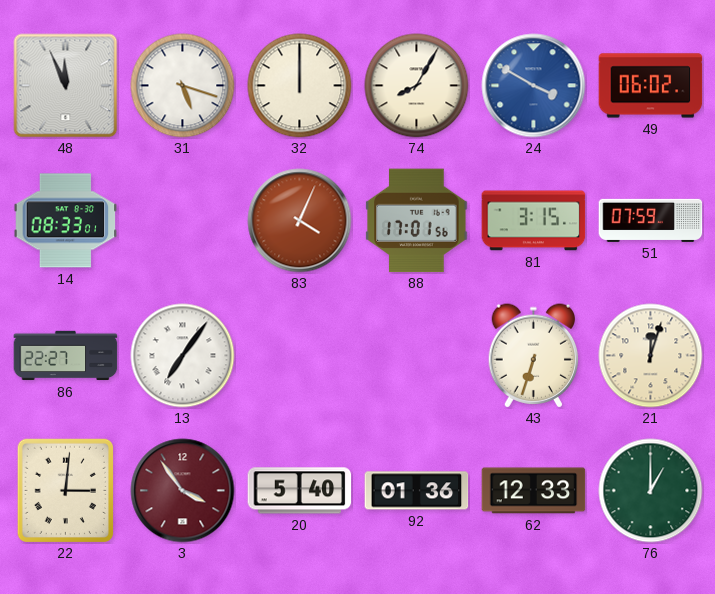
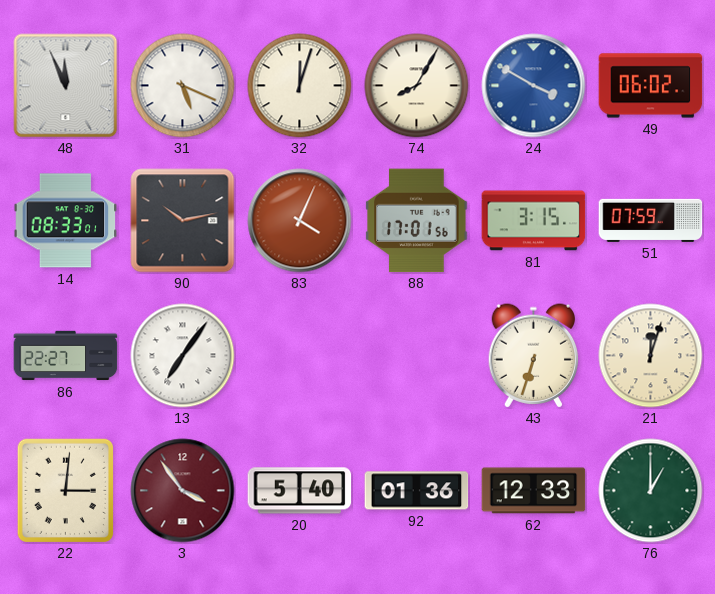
31: 5:18 -> 5:19 (183, 86)
32: 12:00 -> 12:03 (300, 86)
90: none -> 10:13 (183, 221)
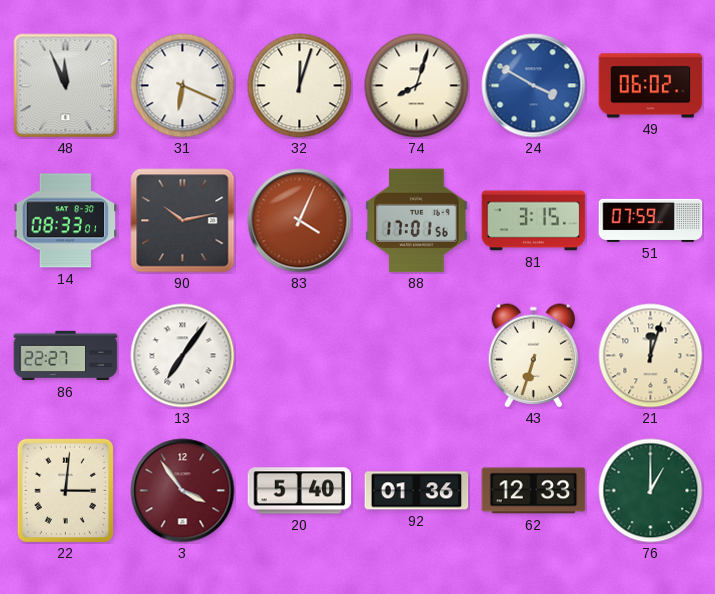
31: 5:19 -> 6:19 (183, 86)
74: 8:05 -> 8:03 (417, 86)
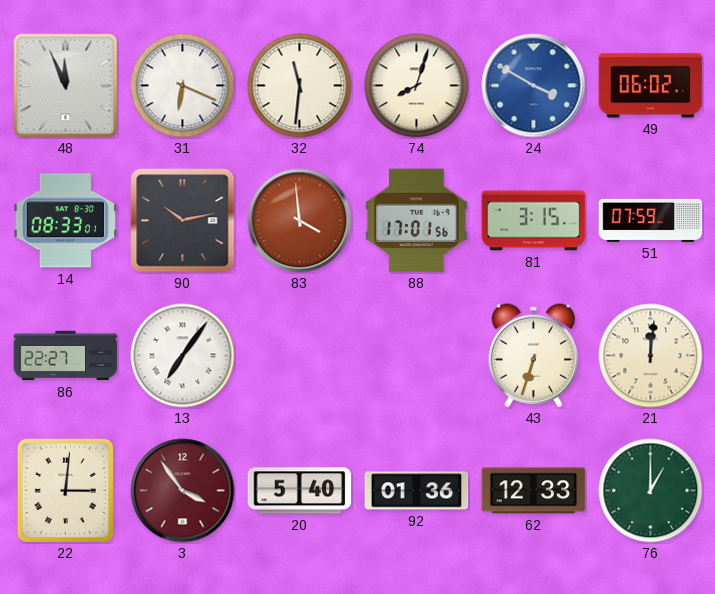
32: 12:03 -> 11:31 (300, 86)
83: 4:04 -> 3:59 (300, 221)
21: 12:03 -> 12:01 (651, 356)
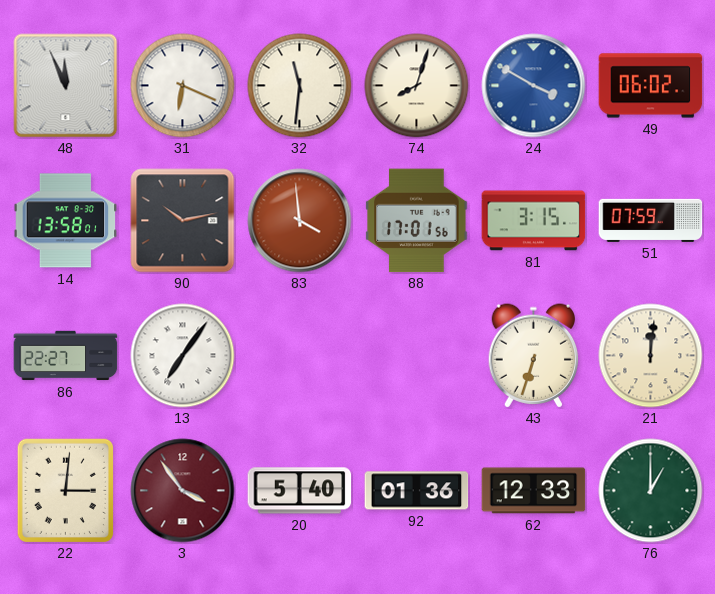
14: 08:33 -> 13:58 (66, 221)
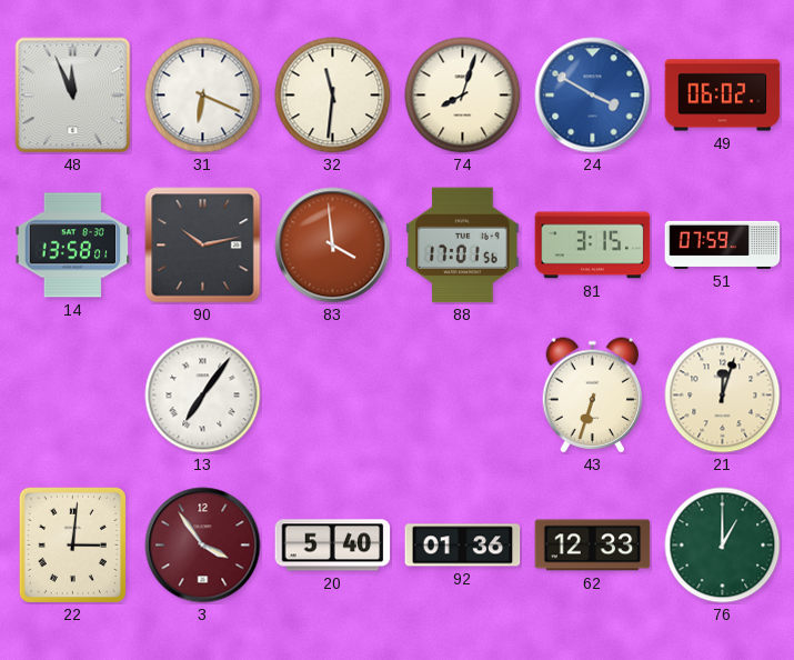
86: 22:27 -> none (66, 356)
21: 12:01 -> 12:03 (723, 396)
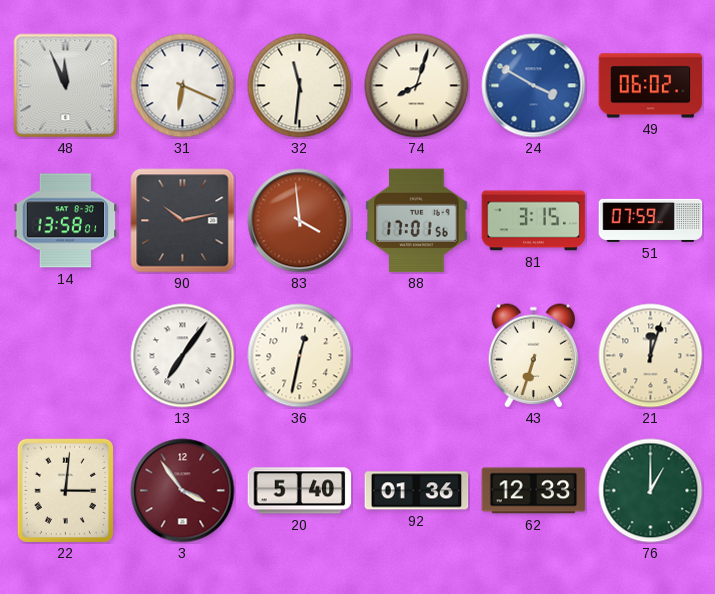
36: none -> 12:32 (300, 356)
